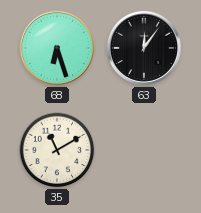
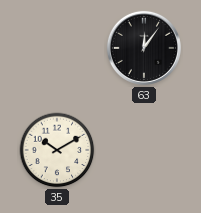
68: 6:27 -> none (57, 48)
35: 11:10 -> 10:10 (57, 150)
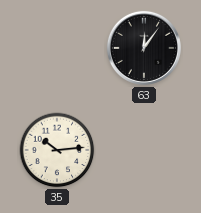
35: 10:10 -> 10:14 (57, 150)
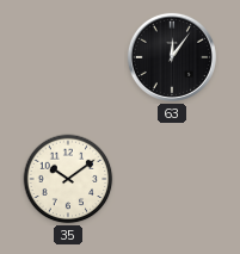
35: 10:14 -> 10:09 (68, 179)
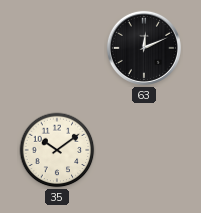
63: 12:06 -> 12:11 (144, 48)
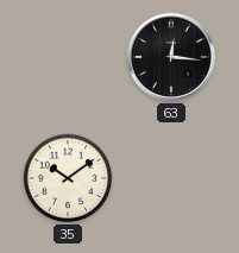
63: 12:11 -> 12:16 (171, 57)
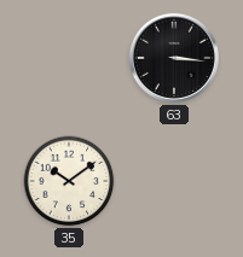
63: 12:16 -> 3:16 (174, 58)
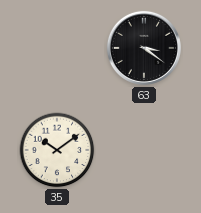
63: 3:16 -> 3:21 (144, 48)
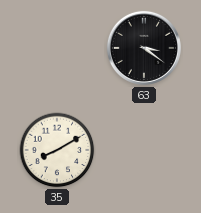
35: 10:09 -> 8:10 (57, 150)
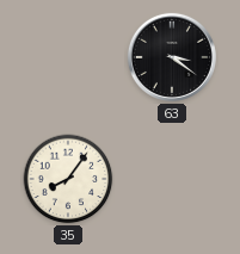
35: 8:10 -> 8:06 (68, 179)
